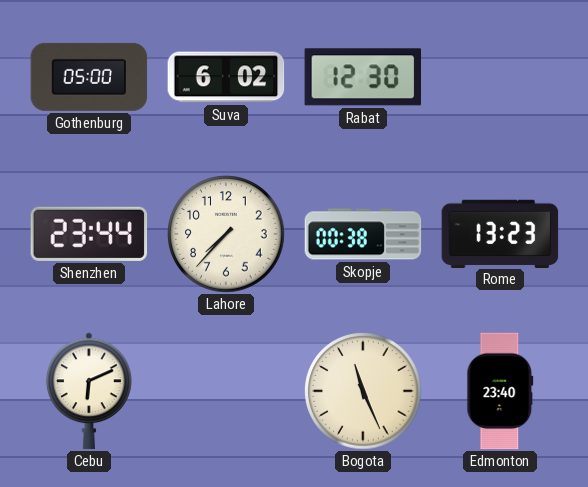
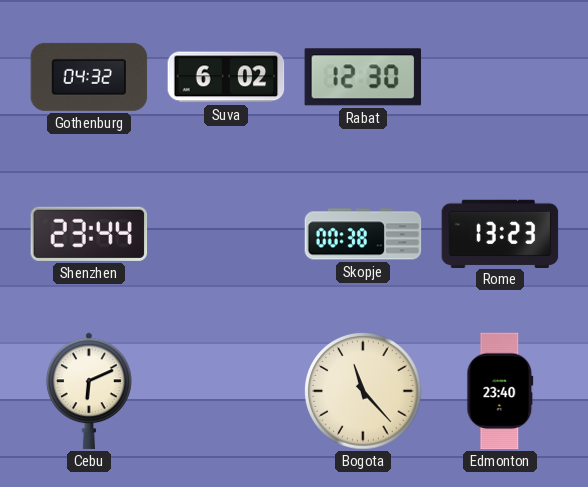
Gothenburg: 05:00 -> 04:32 (89, 77)
Lahore: 7:37 -> none (226, 234)
Bogota: 11:26 -> 11:23 (363, 391)
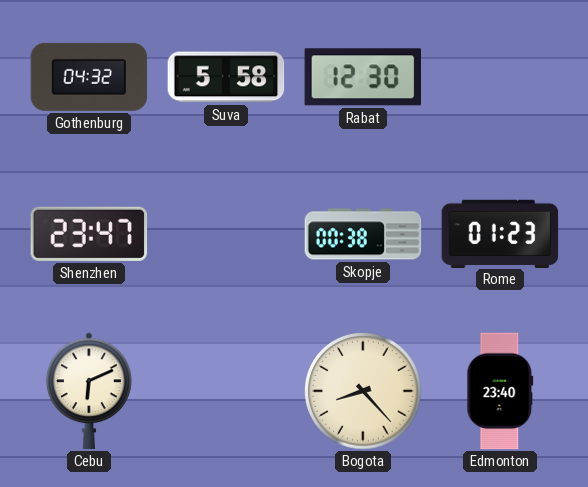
Suva: 6:02 -> 5:58 (226, 77)
Shenzhen: 23:44 -> 23:47 (89, 234)
Rome: 13:23 -> 01:23 (500, 233)
Bogota: 11:23 -> 8:23 (363, 391)
